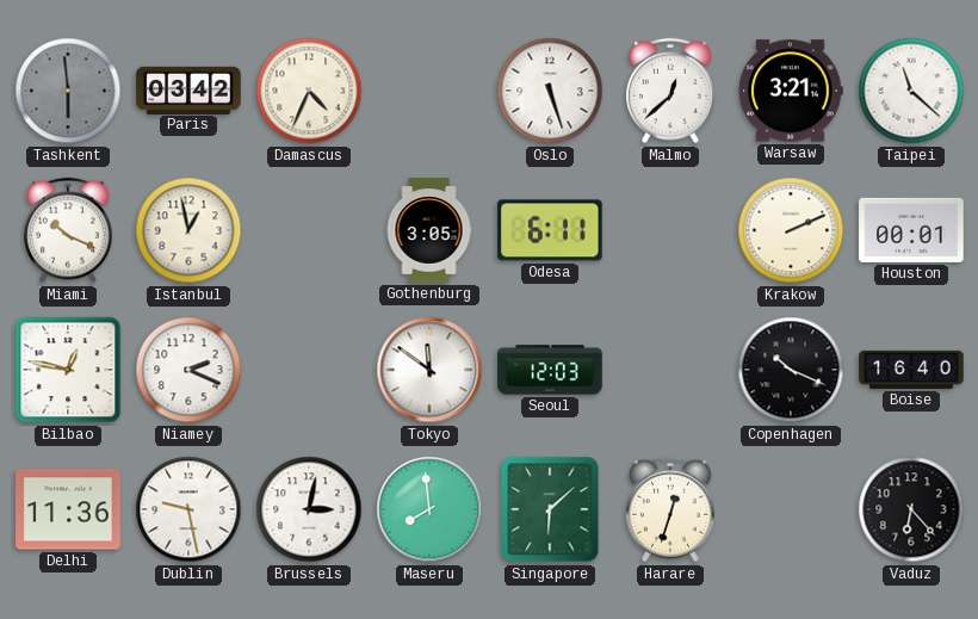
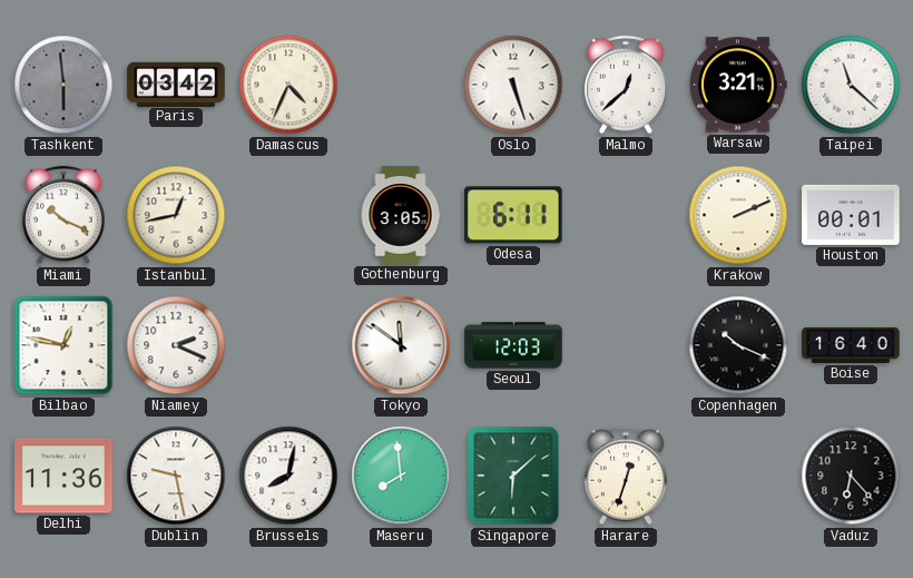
Istanbul: 12:58 -> 12:43 (176, 215)
Brussels: 3:02 -> 8:02 (288, 476)
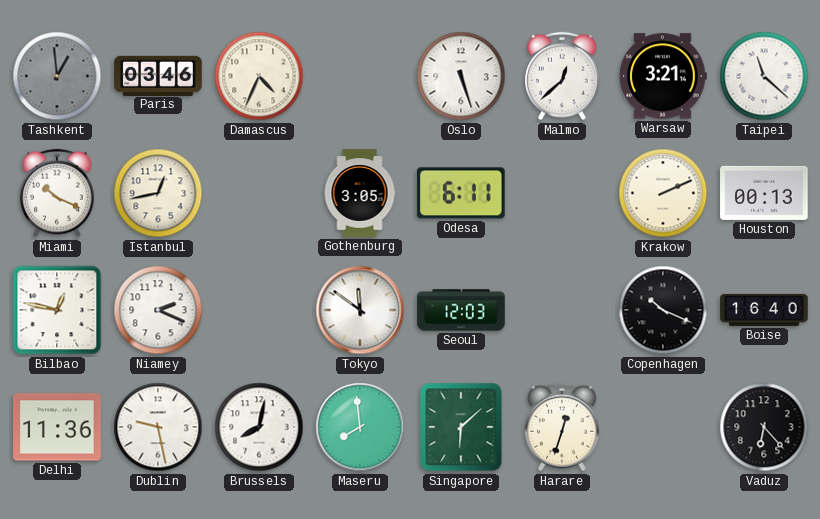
Tashkent: 5:59 -> 12:59 (57, 76)
Paris: 03:42 -> 03:46 (158, 75)
Houston: 00:01 -> 00:13 (764, 193)
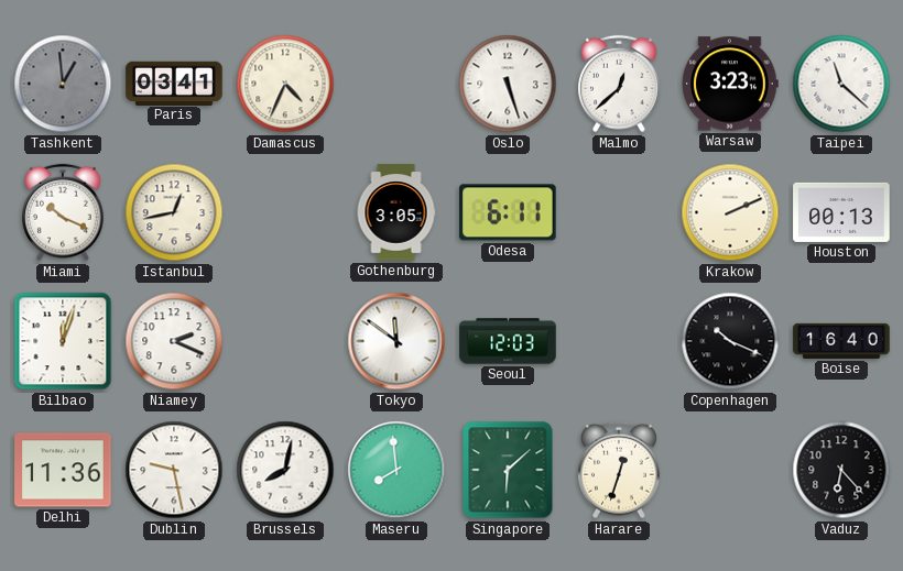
Paris: 03:46 -> 03:41 (174, 83)
Warsaw: 3:21 -> 3:23 (730, 84)
Bilbao: 12:47 -> 12:03 (63, 341)
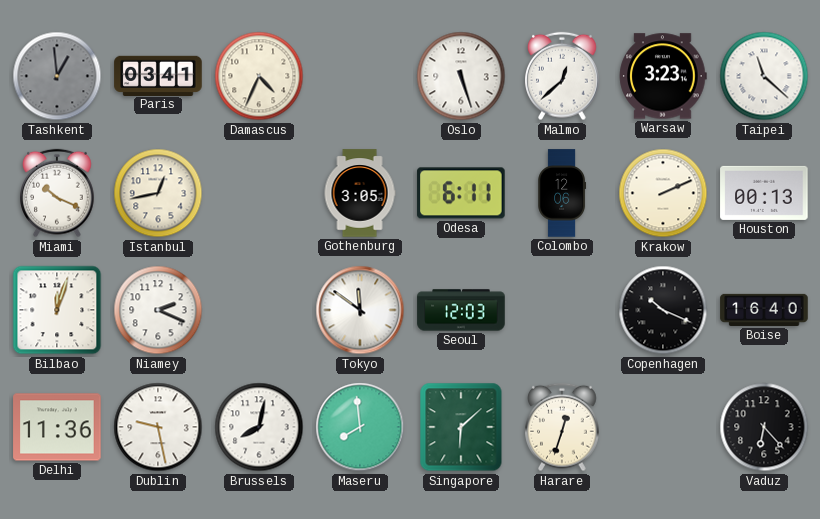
Colombo: none -> 12:06 (562, 193)
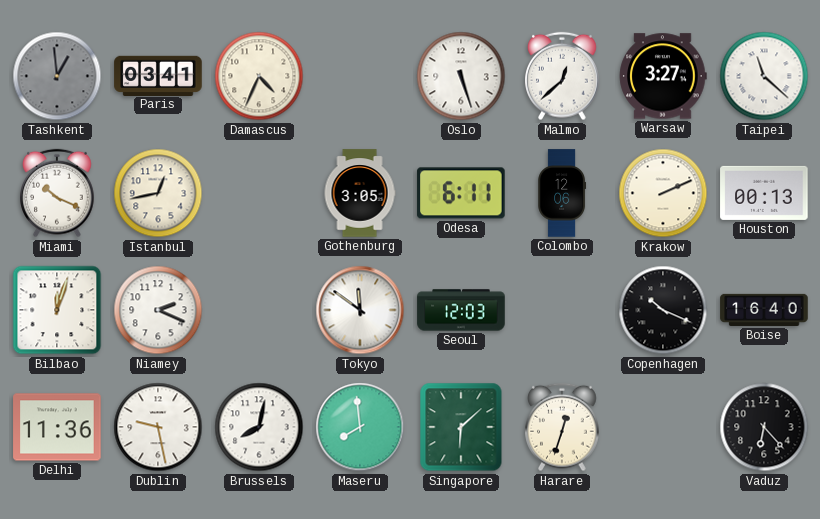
Warsaw: 3:23 -> 3:27 (663, 76)
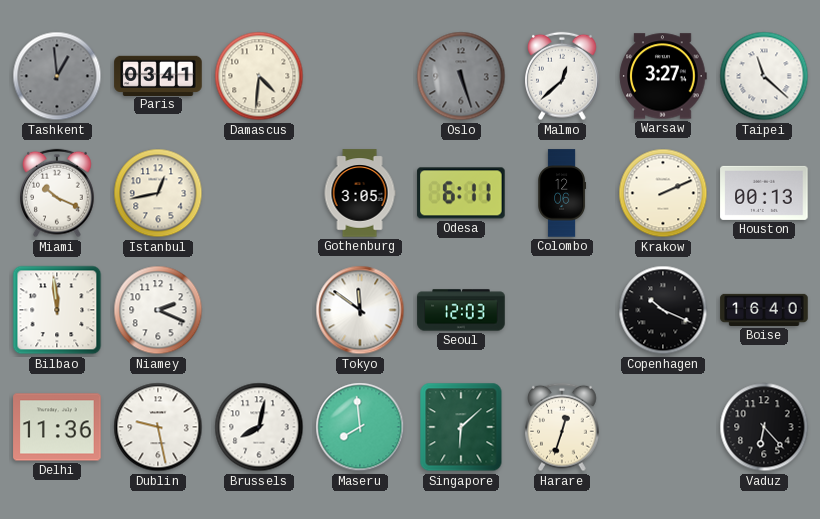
Damascus: 4:34 -> 4:31 (259, 76)
Oslo dial: white -> grey (461, 76)
Bilbao: 12:03 -> 11:59 (57, 310)
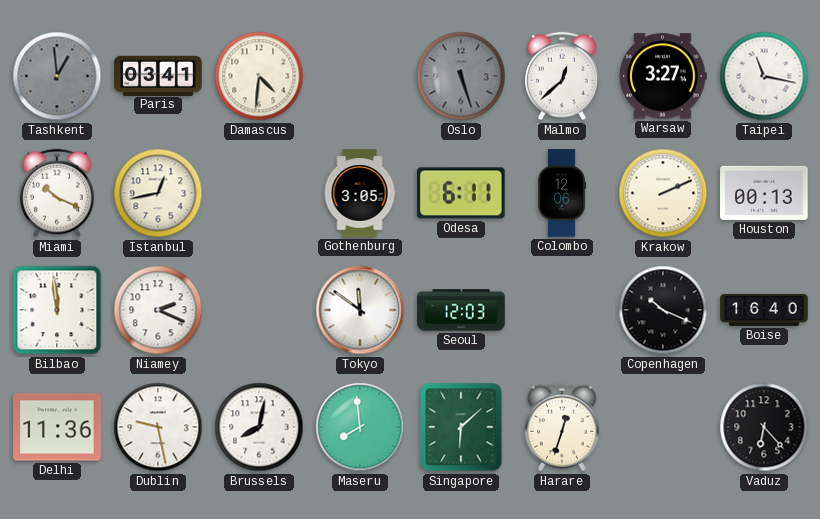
Taipei: 11:22 -> 11:17 (764, 76)
